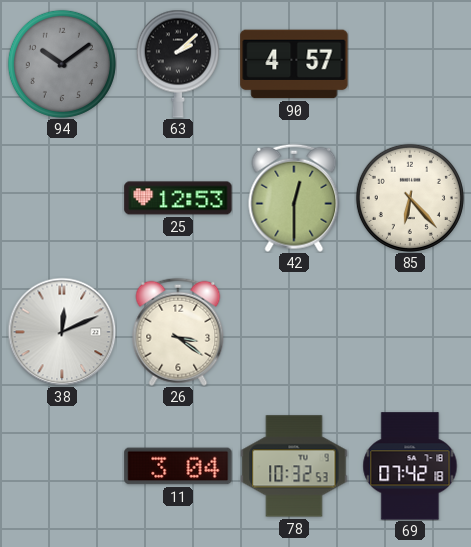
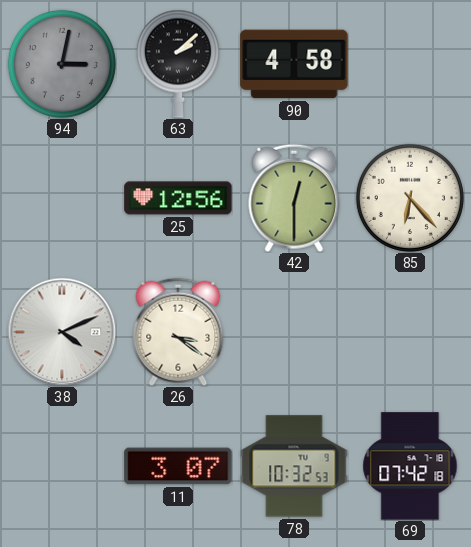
94: 10:09 -> 3:02 (62, 64)
90: 4:57 -> 4:58 (294, 64)
25: 12:53 -> 12:56 (178, 198)
38: 12:11 -> 4:11 (62, 332)
11: 3:04 -> 3:07 (178, 466)
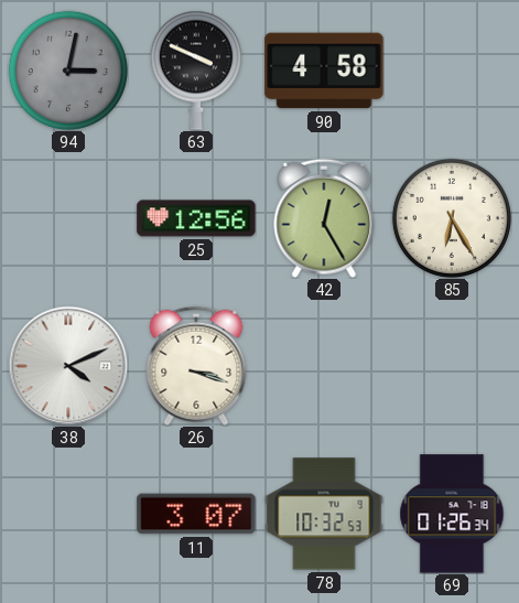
63: 2:08 -> 3:49 (196, 71)
42: 12:30 -> 12:25 (324, 218)
85: 6:23 -> 6:25 (452, 218)
26: 3:21 -> 3:18 (196, 366)
69: 07:42 -> 01:26 (452, 514)
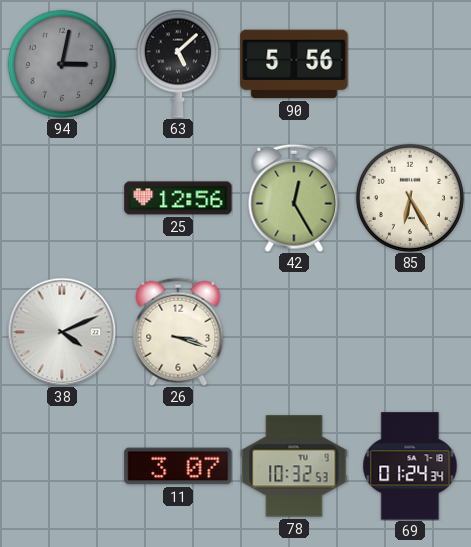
63: 3:49 -> 5:08 (178, 64)
90: 4:58 -> 5:56 (294, 64)
69: 01:26 -> 01:24 (410, 466)
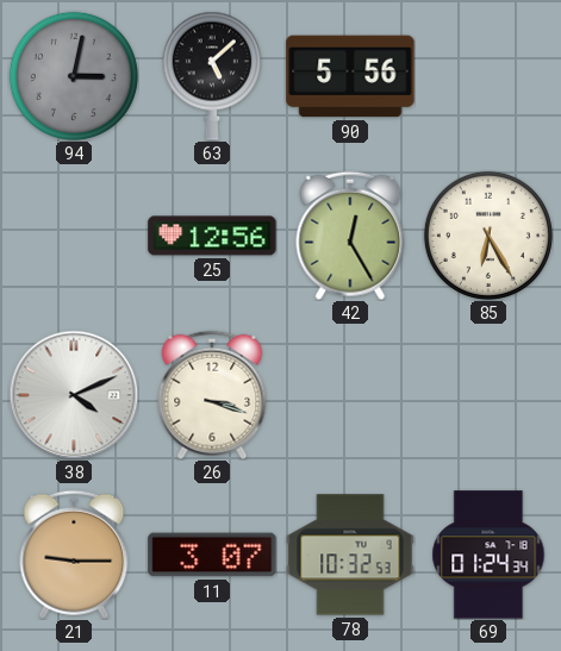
21: none -> 9:15 (74, 555)
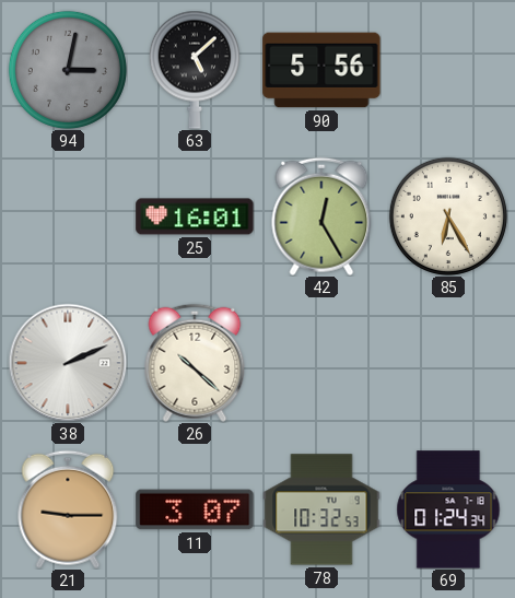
25: 12:56 -> 16:01 (195, 216)
38: 4:11 -> 2:11 (68, 363)
26: 3:18 -> 10:22 (195, 363)
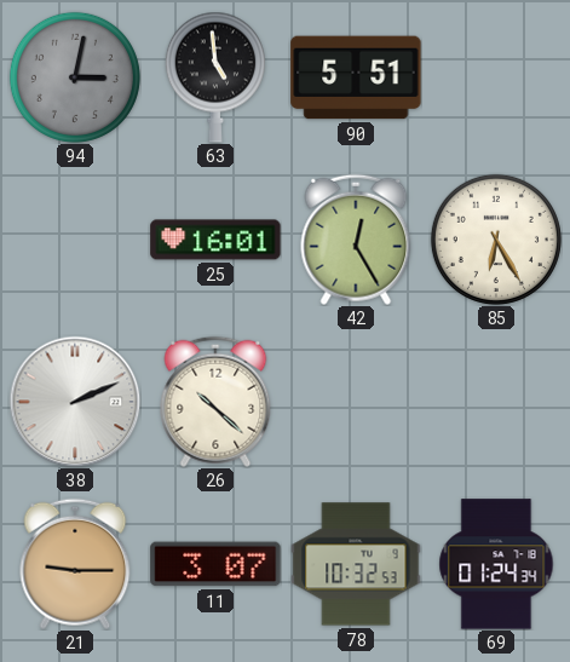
63: 5:08 -> 4:59 (215, 77)
90: 5:56 -> 5:51 (356, 77)
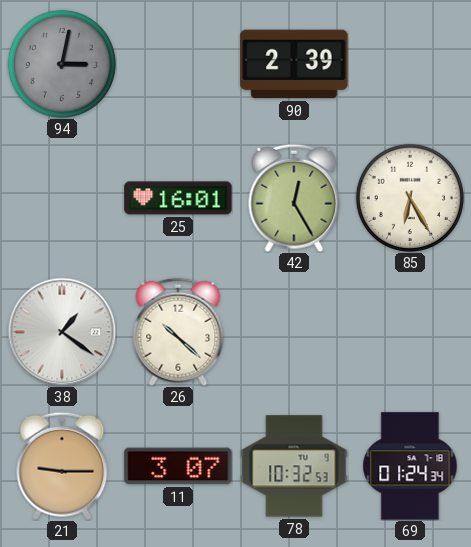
63: 4:59 -> none (215, 77)
90: 5:51 -> 2:39 (294, 64)
38: 2:11 -> 1:21 (62, 332)
